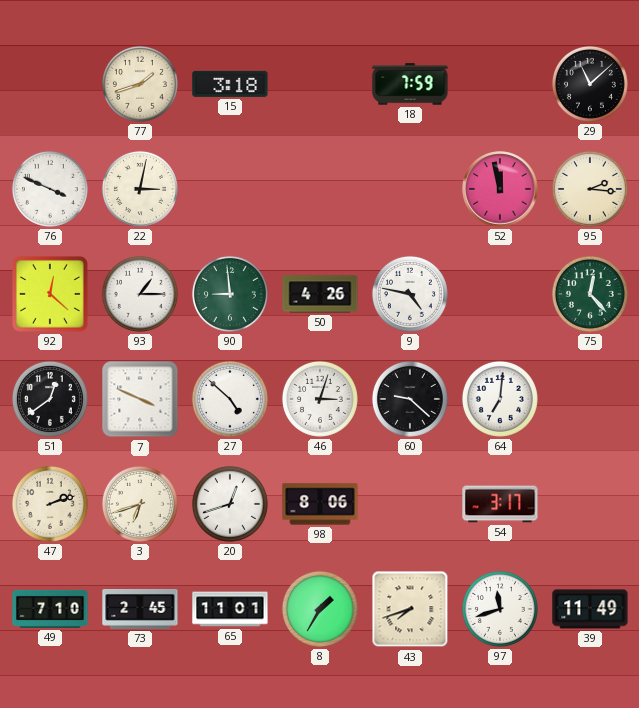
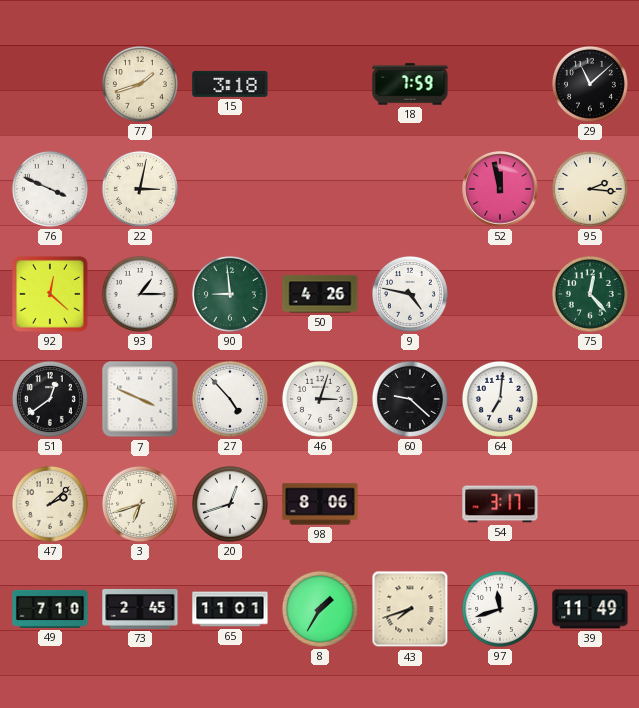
27: 4:52 -> 4:53 (230, 399)
47: 2:12 -> 2:08 (50, 504)
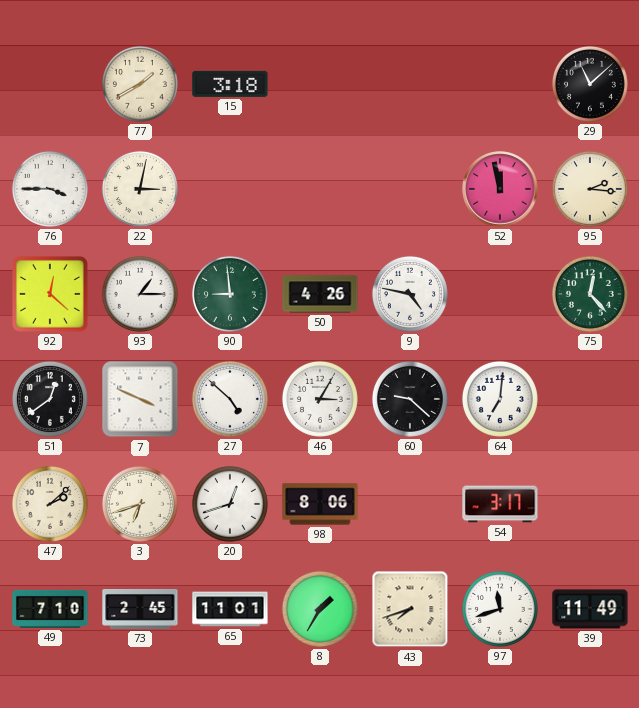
77: 1:42 -> 1:40 (140, 84)
18: 7:59 -> none (410, 84)
76: 3:49 -> 3:45 (50, 189)
27: 4:53 -> 4:52 (230, 399)
46: 3:03 -> 3:05 (320, 399)
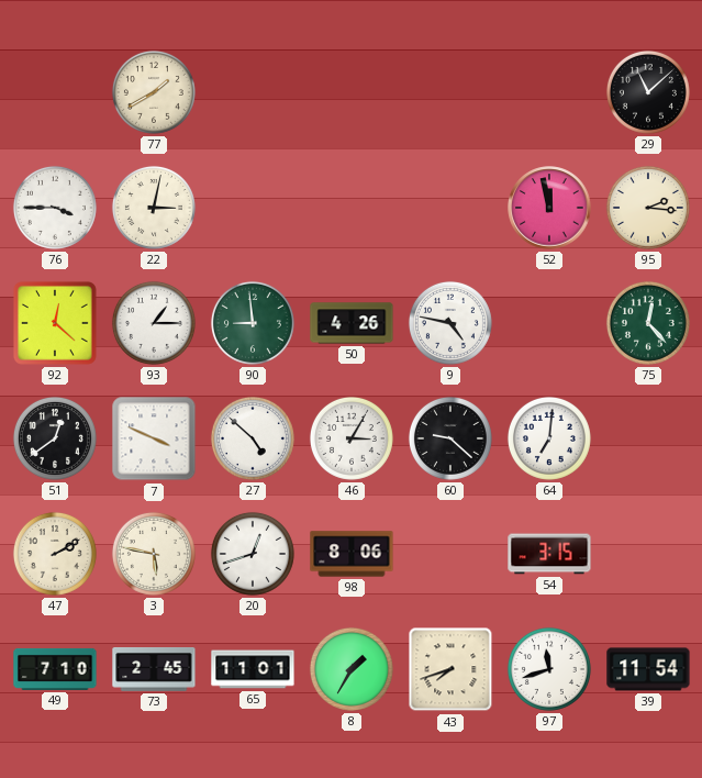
15: 3:18 -> none (230, 84)
47: 2:08 -> 2:10 (55, 554)
3: 6:42 -> 5:47 (154, 554)
54: 3:17 -> 3:15 (549, 554)
39: 11:49 -> 11:54 (648, 669)
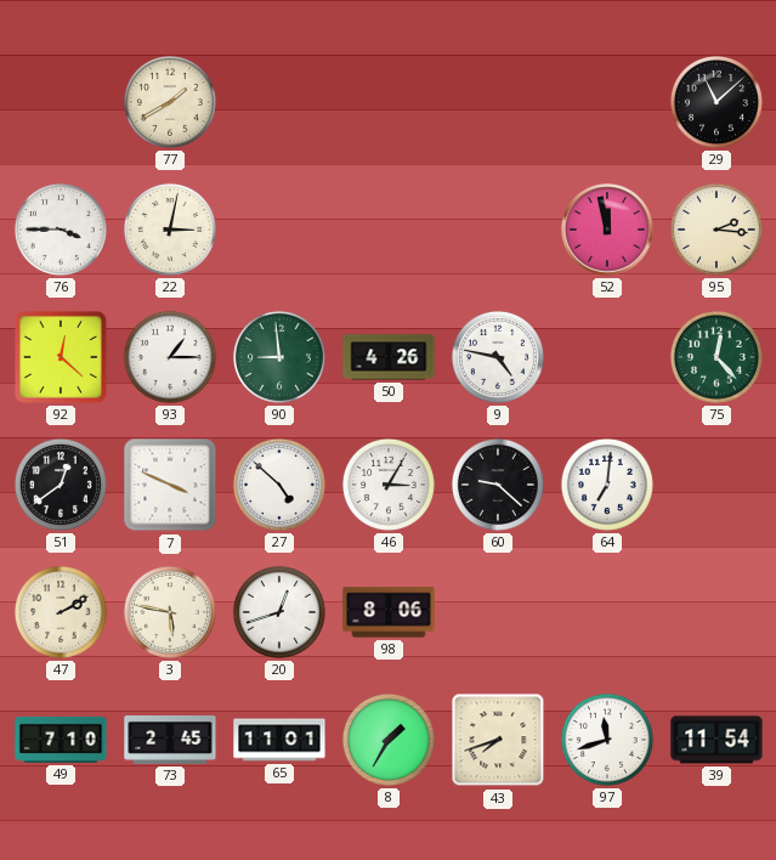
54: 3:15 -> none (549, 554)
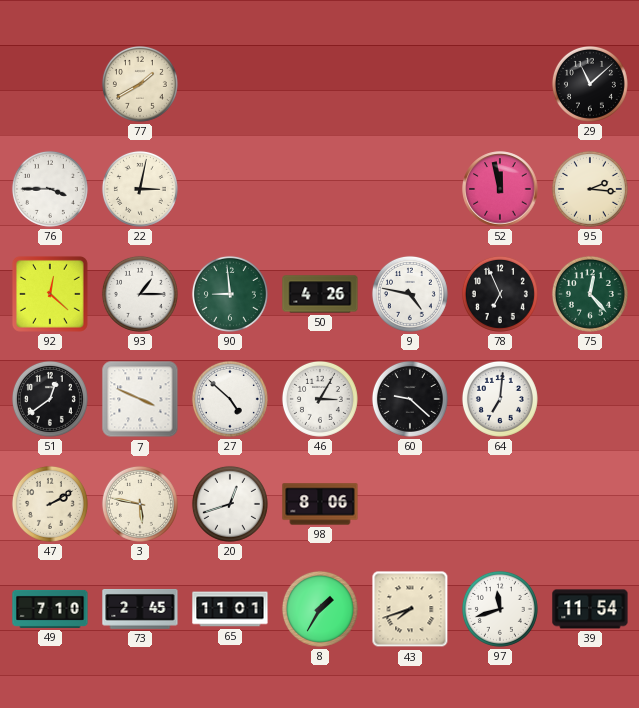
78: none -> 6:56 (500, 294)
